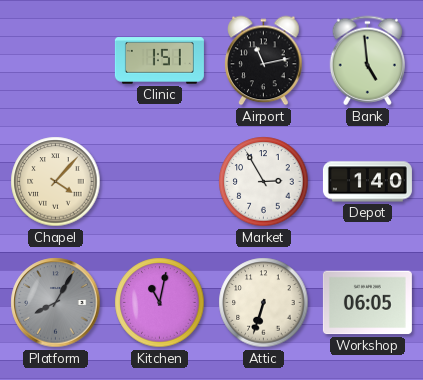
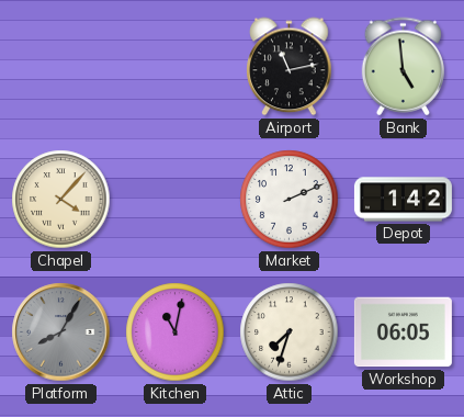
Clinic: 1:51 -> none (159, 61)
Market: 2:55 -> 2:11 (290, 200)
Depot: 1:40 -> 1:42 (403, 200)
Attic: 6:33 -> 7:33 (290, 333)
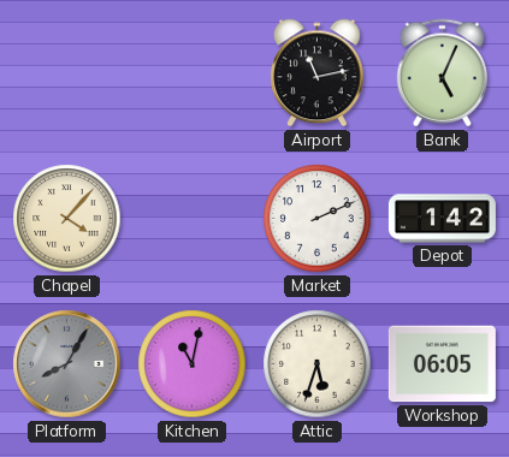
Bank: 4:59 -> 5:04 (442, 73)
Attic: 7:33 -> 5:33 (318, 364)
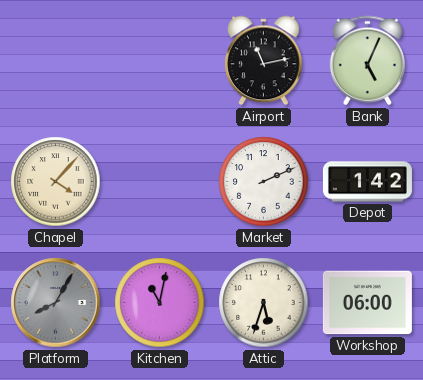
Workshop: 06:05 -> 06:00 (367, 303)
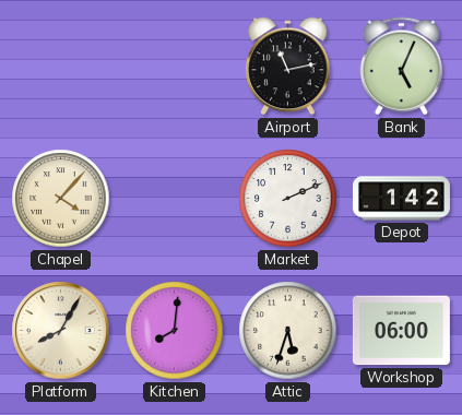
Platform dial: grey -> cream (61, 331)
Kitchen: 11:02 -> 8:01 (175, 331)
